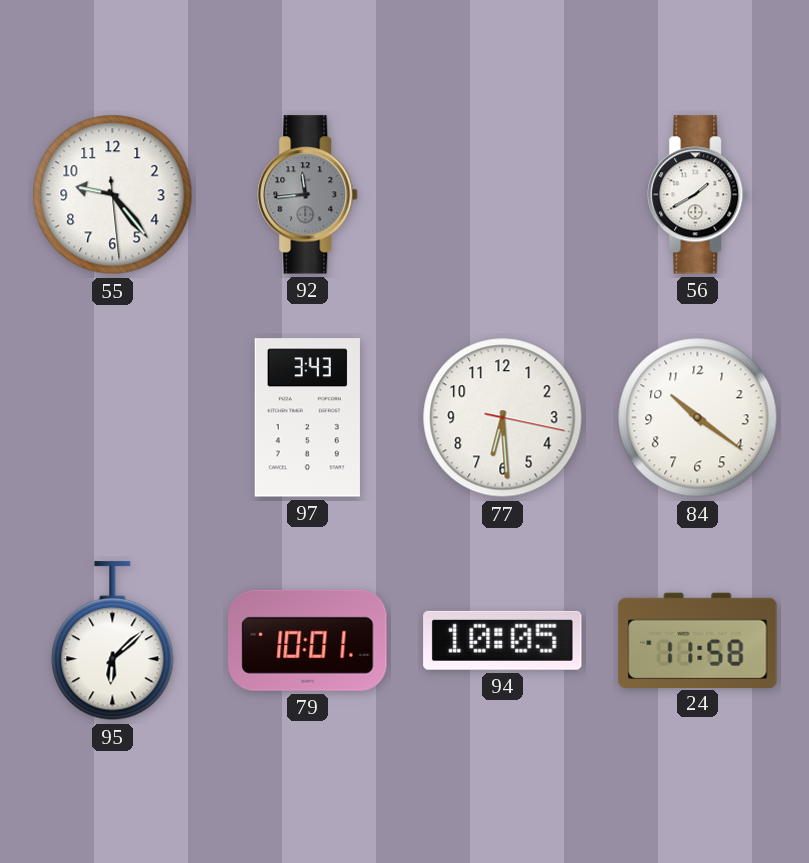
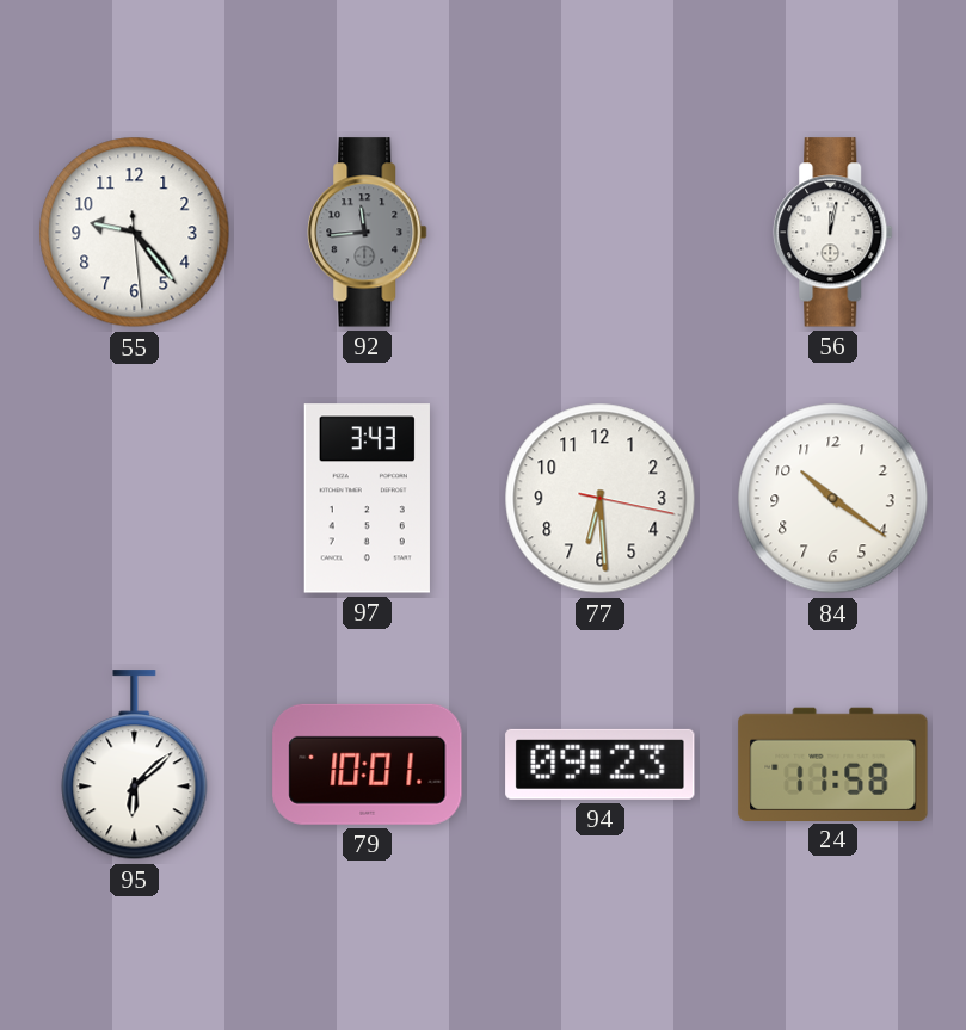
56: 1:40 -> 12:02 (833, 233)
94: 10:05 -> 09:23 (601, 764)
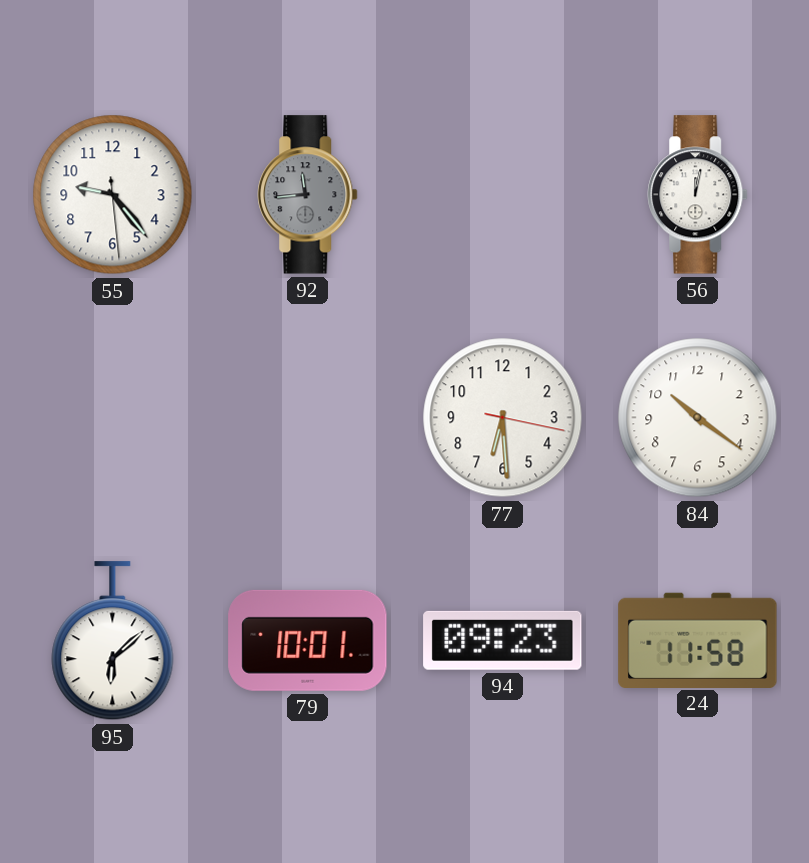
97: 3:43 -> none (367, 499)
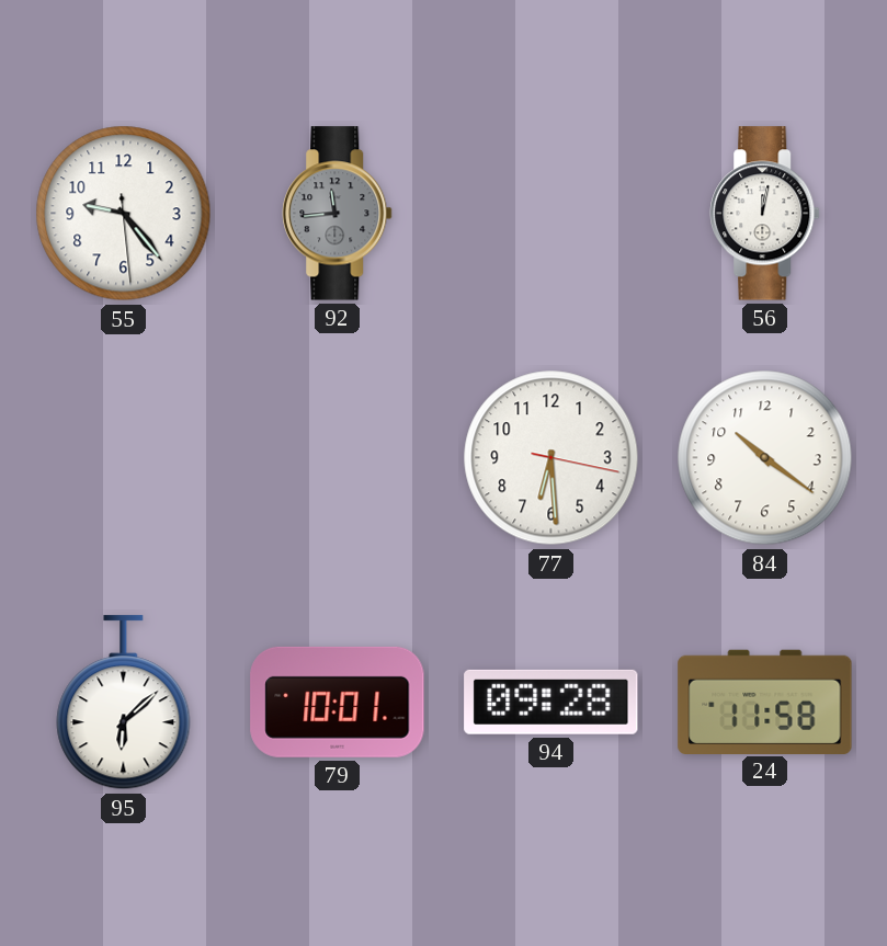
94: 09:23 -> 09:28 (551, 702)
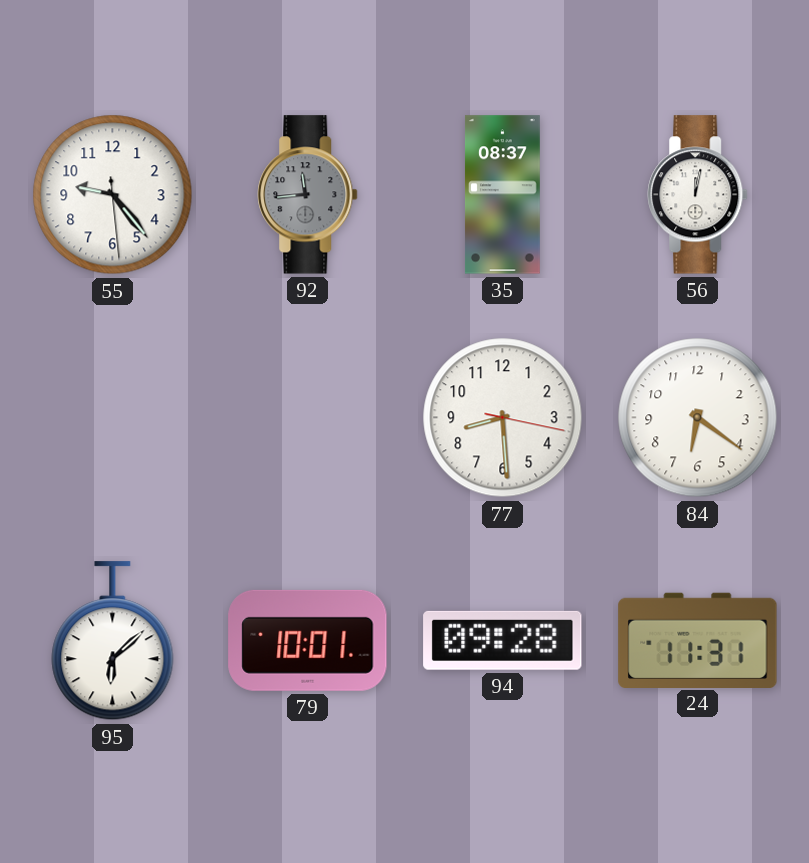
35: none -> 08:37 (502, 195)
77: 6:29 -> 8:29 (503, 418)
84: 10:21 -> 6:21 (698, 418)
24: 11:58 -> 11:31 (698, 640)
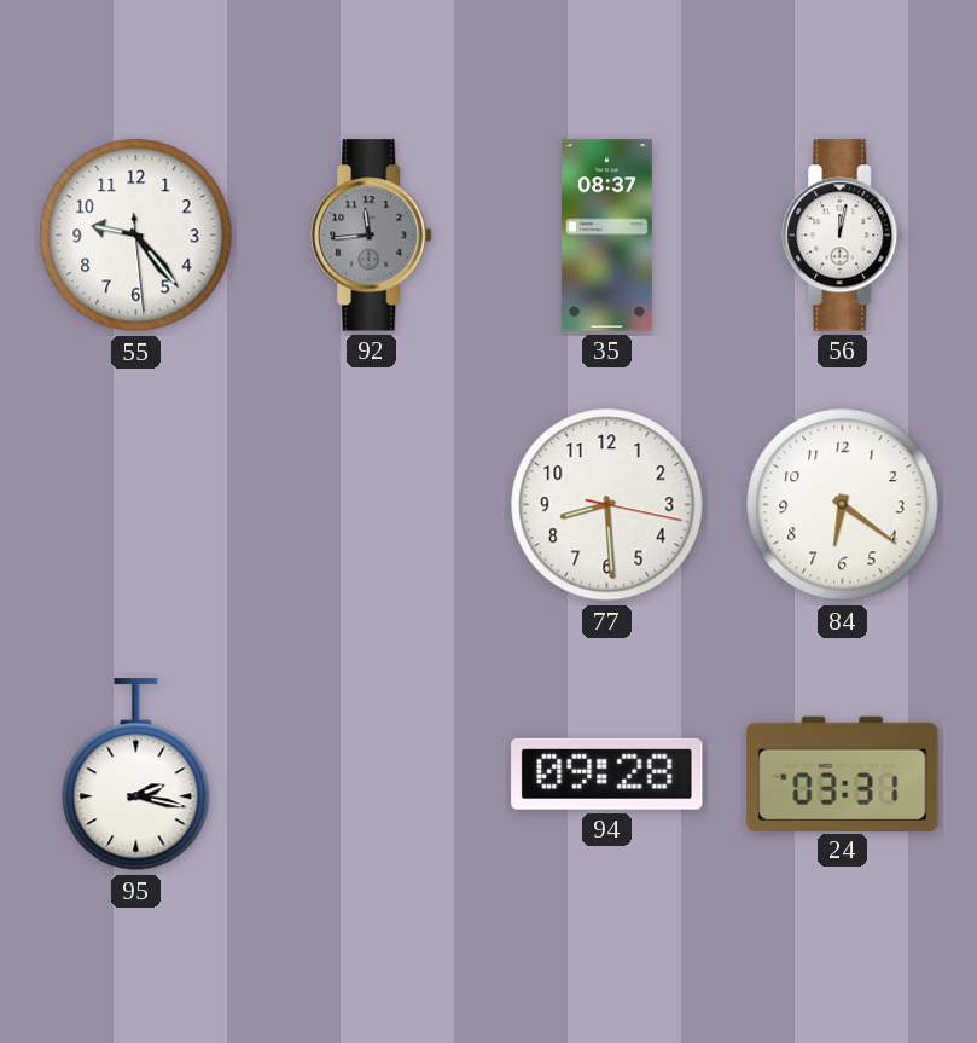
95: 6:08 -> 2:17 (136, 775)
79: 10:01 -> none (308, 640)
24: 11:31 -> 03:31 (843, 773)
